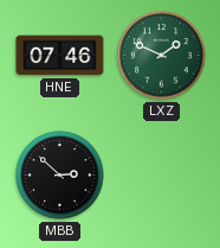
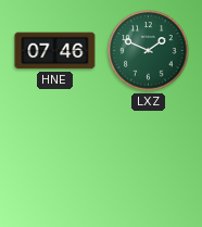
MBB: 2:52 -> none (60, 176)
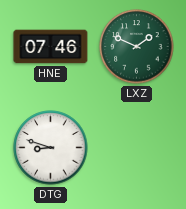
DTG: none -> 8:48 (51, 148)
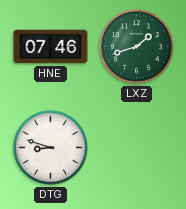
LXZ: 1:49 -> 1:42 (137, 47)
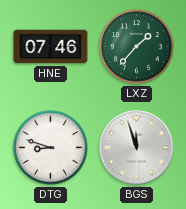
LXZ: 1:42 -> 1:37 (137, 47)
BGS: none -> 11:57 (137, 148)
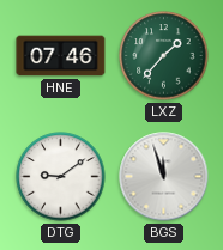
DTG: 8:48 -> 9:09 (61, 177)
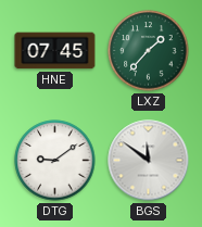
HNE: 07:46 -> 07:45 (55, 51)
BGS: 11:57 -> 11:51 (149, 161)
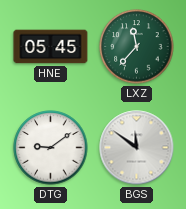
HNE: 07:45 -> 05:45 (51, 47)
LXZ: 1:37 -> 11:37 (137, 47)
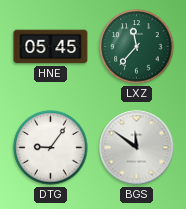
DTG: 9:09 -> 9:06 (51, 148)
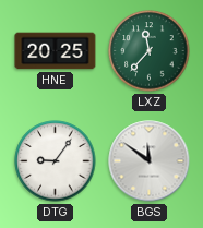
HNE: 05:45 -> 20:25 (56, 51)
